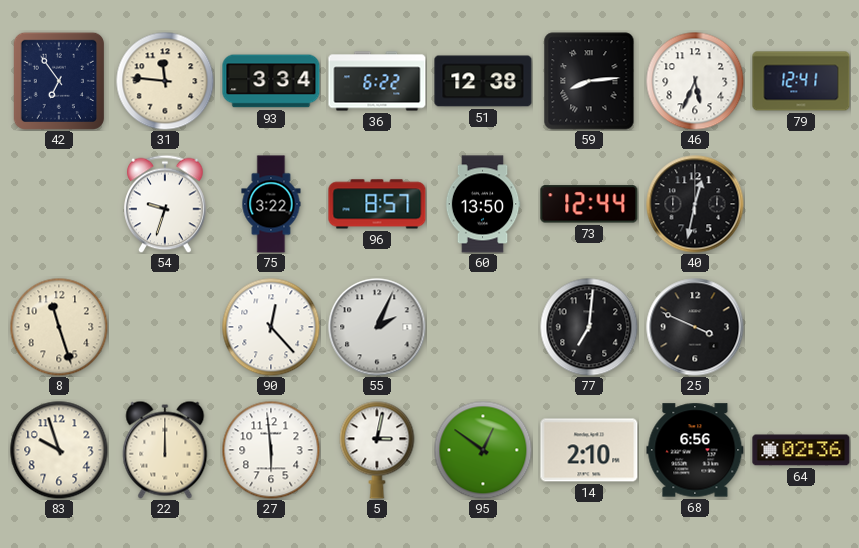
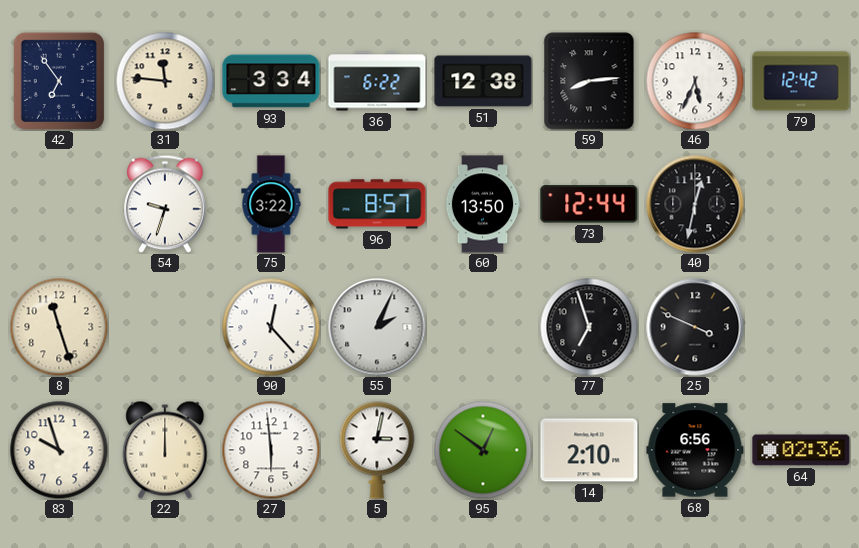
79: 12:41 -> 12:42 (801, 81)
77: 7:01 -> 6:57 (589, 327)
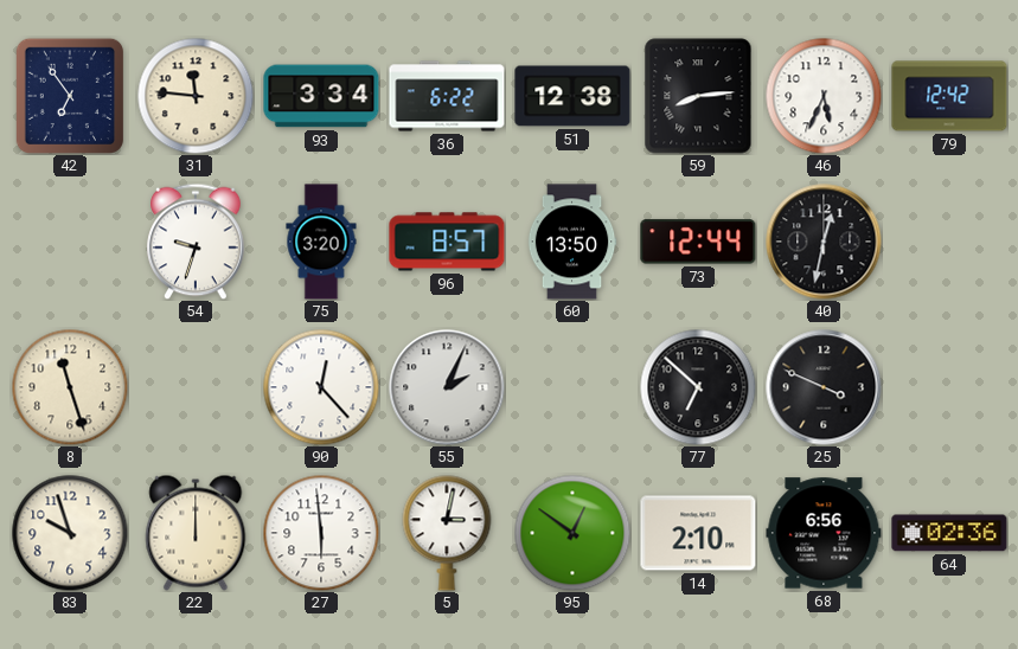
75: 3:22 -> 3:20 (321, 242)
77: 6:57 -> 6:52 (698, 387)
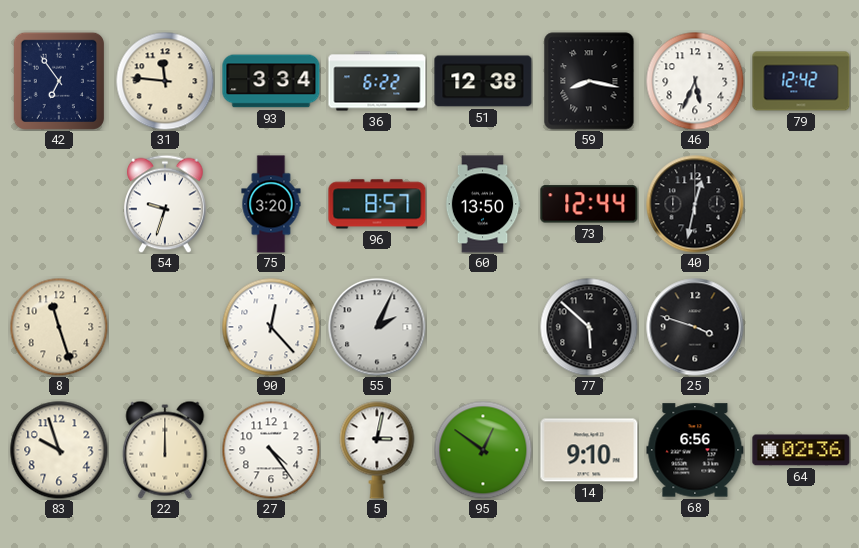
59: 8:14 -> 8:17 (589, 81)
77: 6:52 -> 5:52 (589, 327)
25: 3:49 -> 3:48 (695, 327)
27: 5:59 -> 4:24 (271, 450)
14: 2:10 -> 9:10 (589, 450)
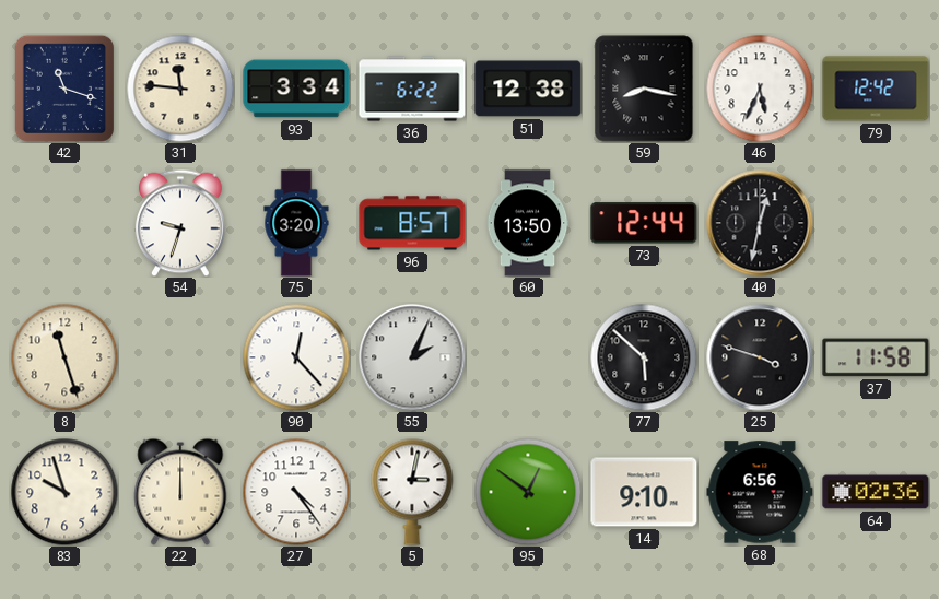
42: 6:54 -> 11:18 (64, 87)
37: none -> 11:58 (876, 357)
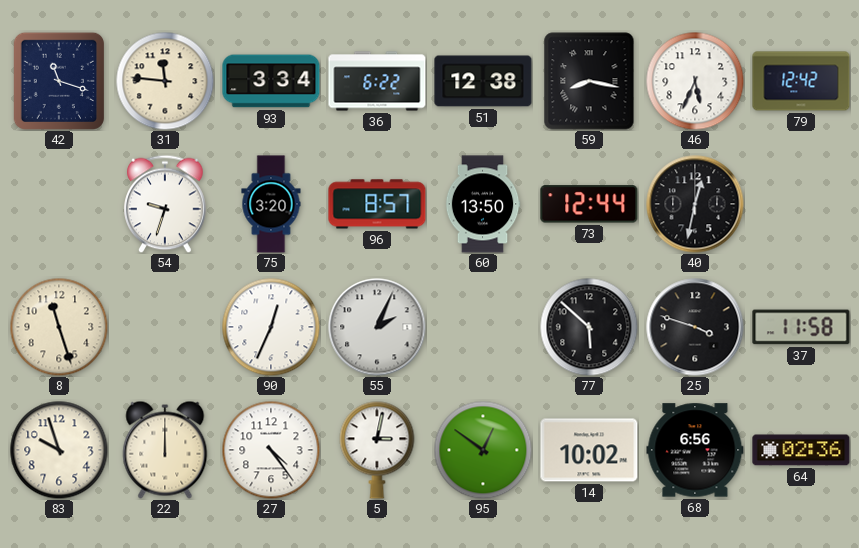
90: 12:23 -> 12:34 (271, 327)
14: 9:10 -> 10:02 (589, 450)
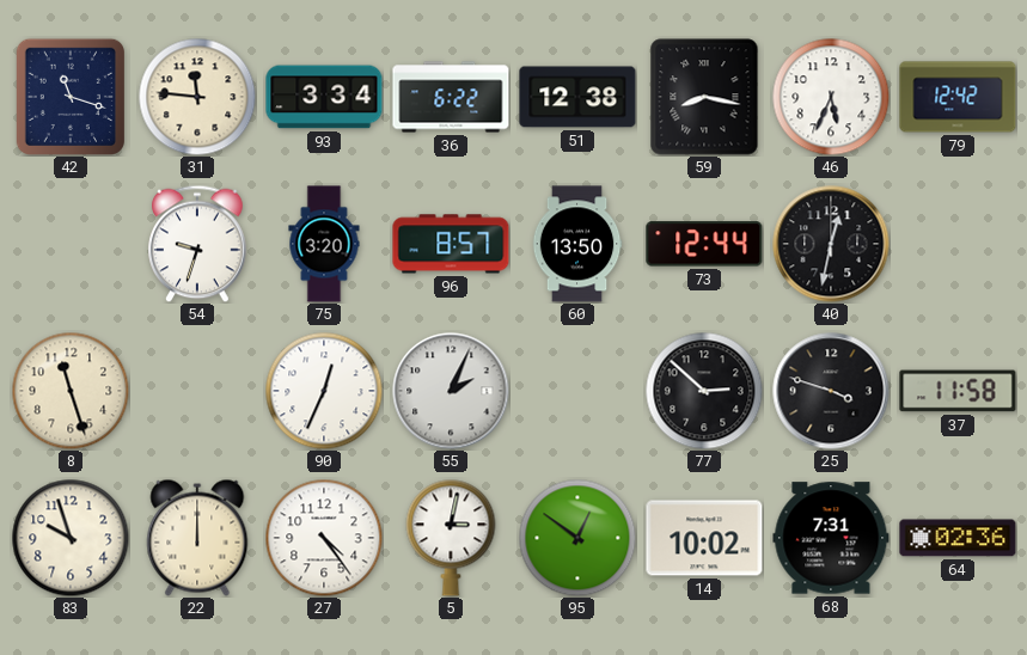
77: 5:52 -> 2:52 (704, 391)
68: 6:56 -> 7:31 (831, 538)
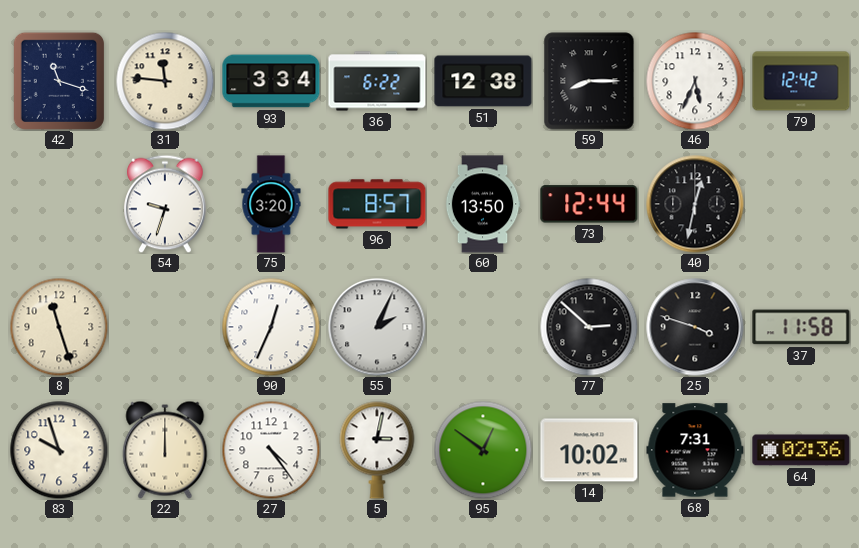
59: 8:17 -> 8:15 (589, 81)
